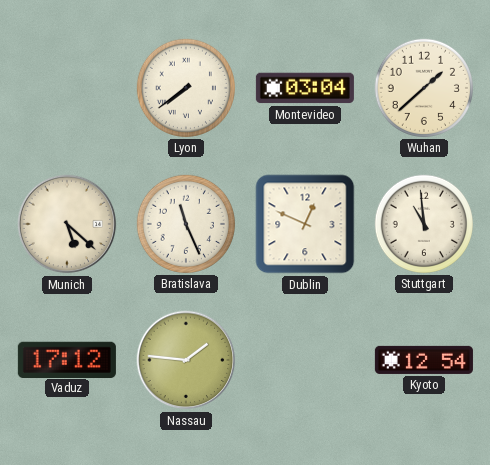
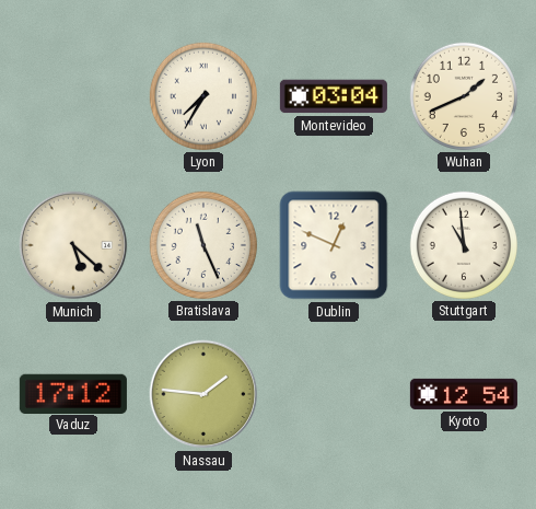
Lyon: 7:39 -> 7:35 (203, 96)
Wuhan: 1:38 -> 1:41 (464, 96)
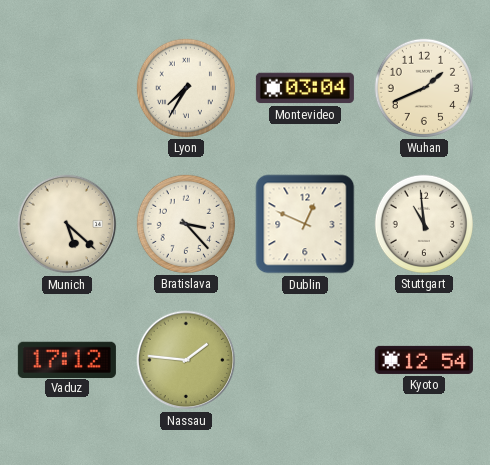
Bratislava: 11:26 -> 3:23 (186, 224)
